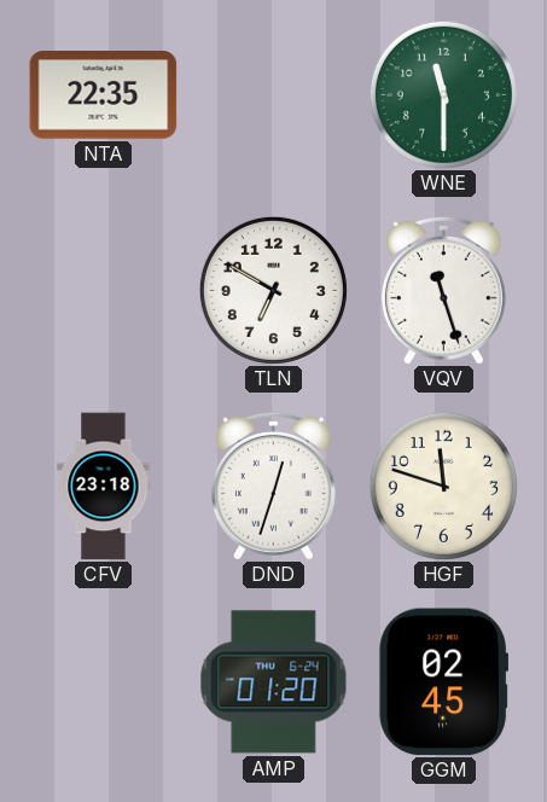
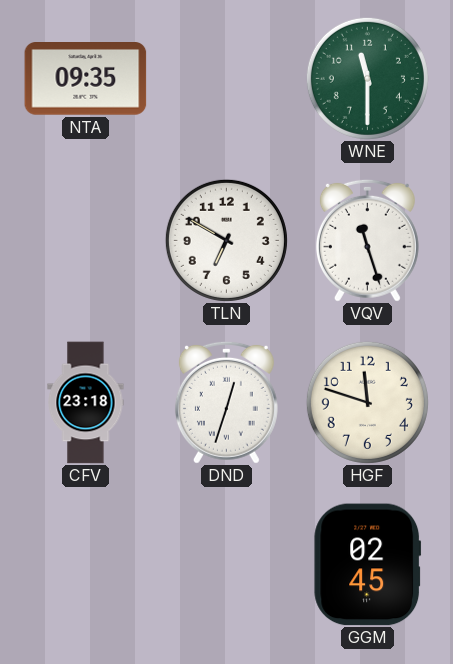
NTA: 22:35 -> 09:35 (86, 79)
AMP: 01:20 -> none (274, 682)
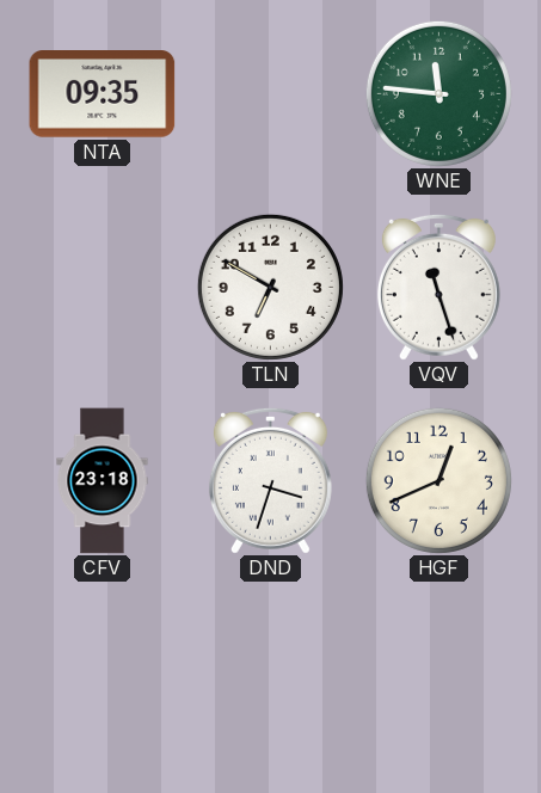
WNE: 11:30 -> 11:46 (438, 93)
DND: 12:33 -> 3:33 (270, 480)
HGF: 11:48 -> 12:41 (438, 480)
GGM: 02:45 -> none (368, 565)
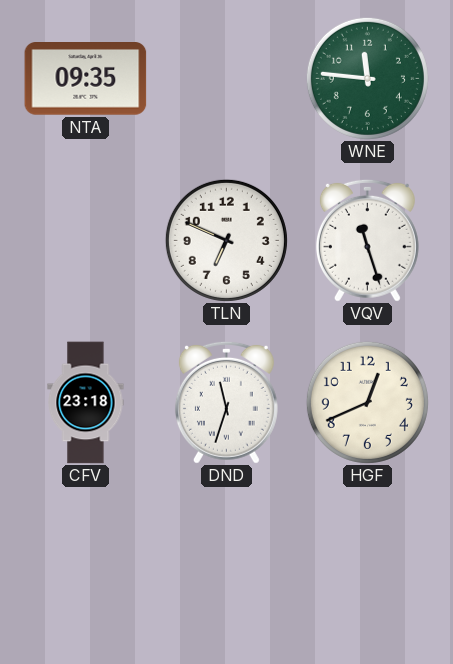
TLN: 6:50 -> 6:49 (226, 240)
DND: 3:33 -> 11:33 (226, 402)
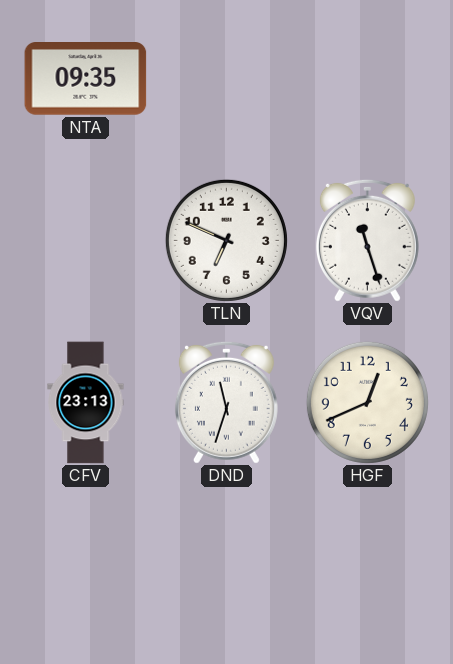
WNE: 11:46 -> none (367, 78)
CFV: 23:18 -> 23:13 (86, 403)
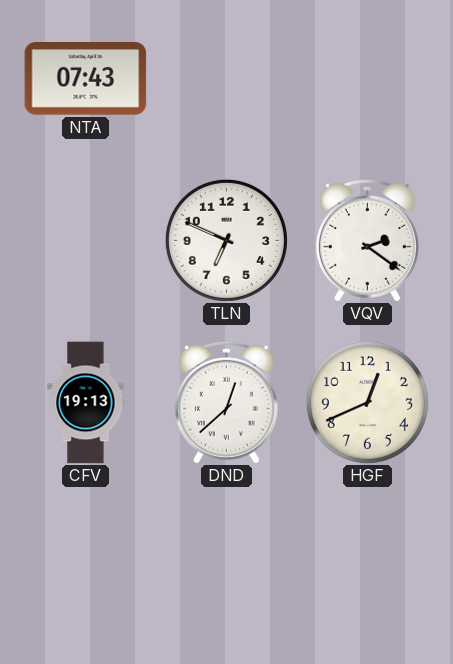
NTA: 09:35 -> 07:43 (86, 79)
VQV: 11:27 -> 2:21 (367, 240)
CFV: 23:13 -> 19:13 (86, 403)
DND: 11:33 -> 12:38 (226, 402)
